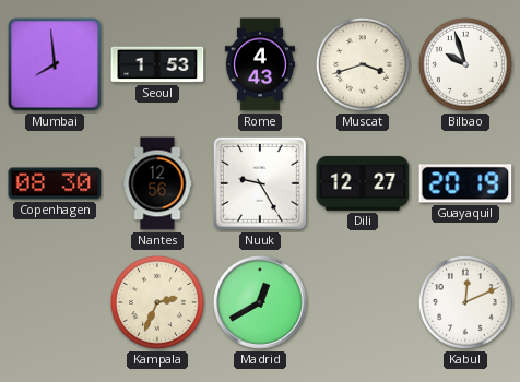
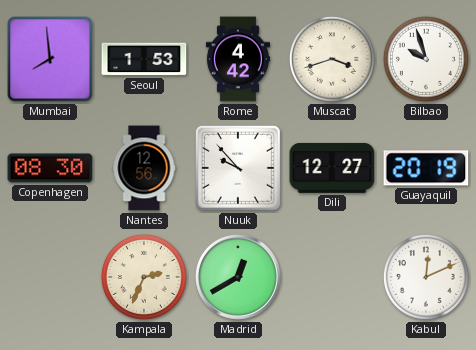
Rome: 4:43 -> 4:42 (238, 59)
Nuuk: 9:25 -> 9:53 (238, 168)
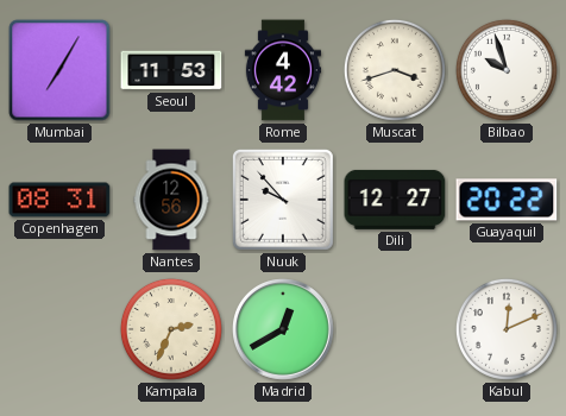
Mumbai: 7:59 -> 7:05 (59, 70)
Seoul: 1:53 -> 11:53 (171, 70)
Copenhagen: 08:30 -> 08:31 (59, 200)
Guayaquil: 20:19 -> 20:22 (507, 200)
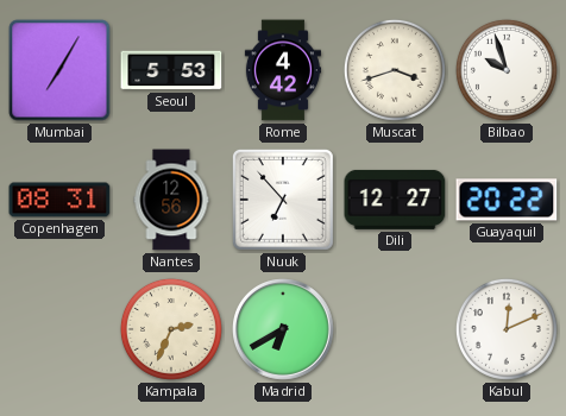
Seoul: 11:53 -> 5:53 (171, 70)
Nuuk: 9:53 -> 6:53 (283, 200)
Madrid: 12:40 -> 6:40 (284, 330)
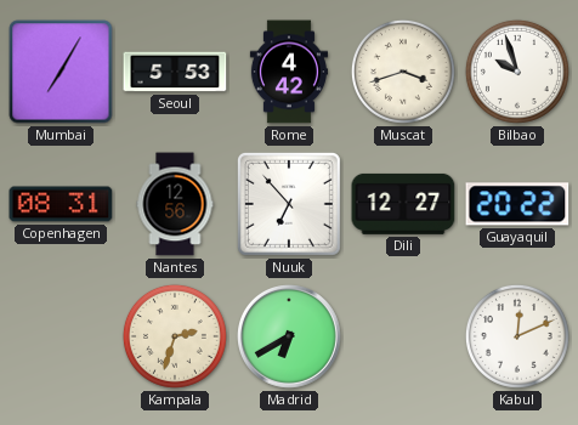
Kampala: 2:34 -> 2:33 (175, 336)
